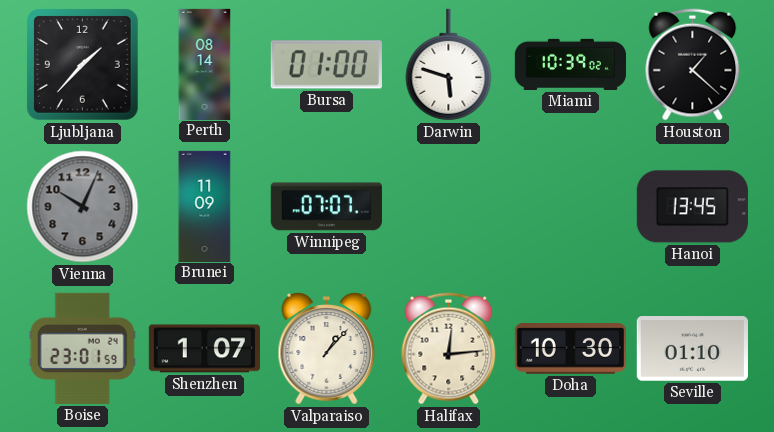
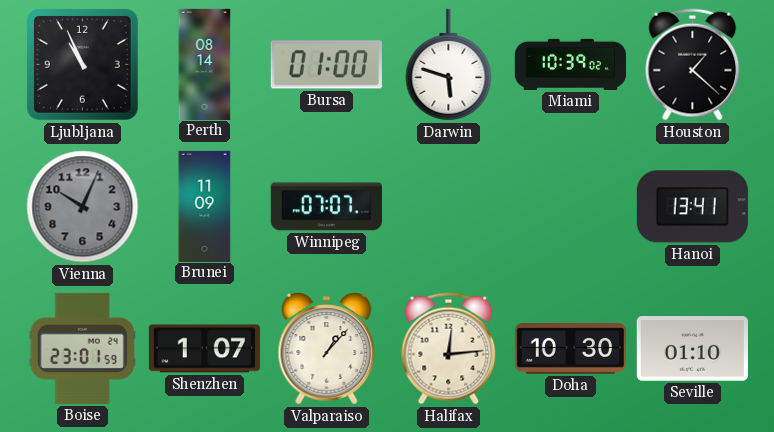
Ljubljana: 1:37 -> 10:56 (82, 64)
Hanoi: 13:45 -> 13:41 (692, 207)
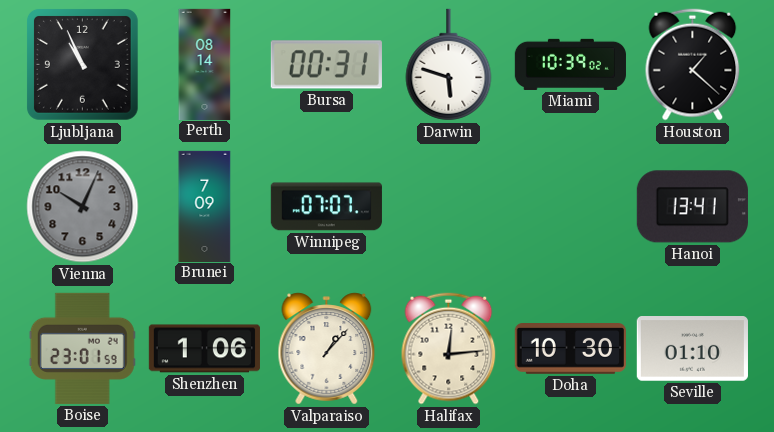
Bursa: 01:00 -> 00:31 (326, 65)
Brunei: 11:09 -> 7:09 (205, 206)
Shenzhen: 1:07 -> 1:06 (204, 349)
